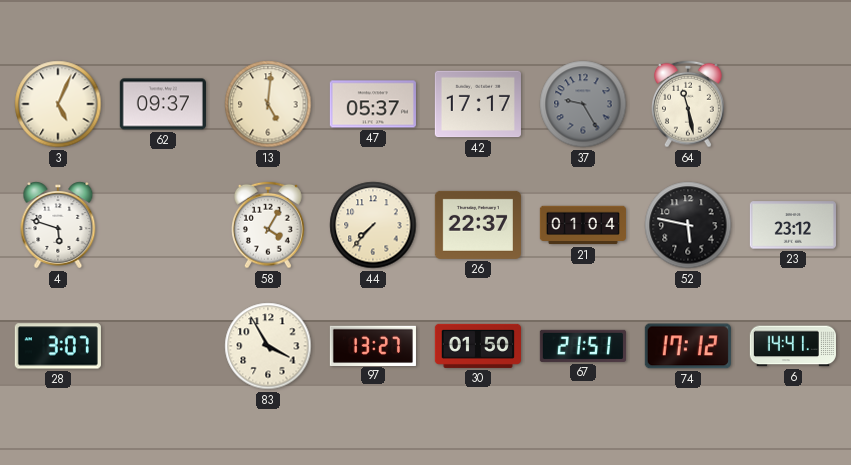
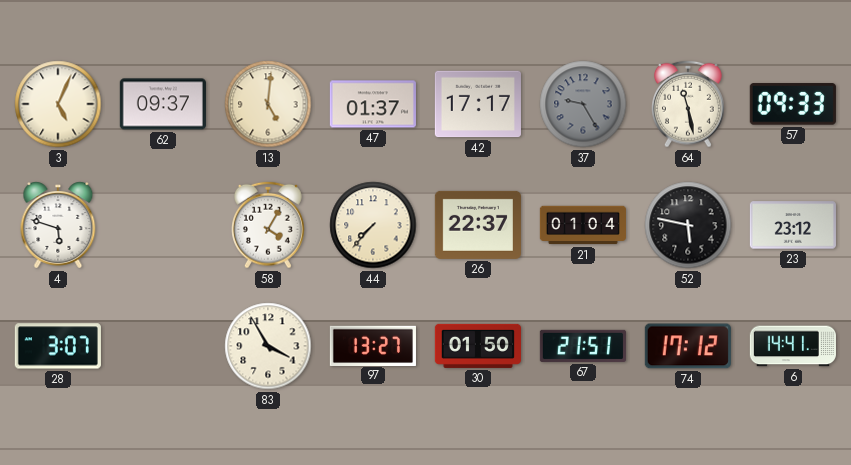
47: 05:37 -> 01:37 (373, 104)
57: none -> 09:33 (793, 104)
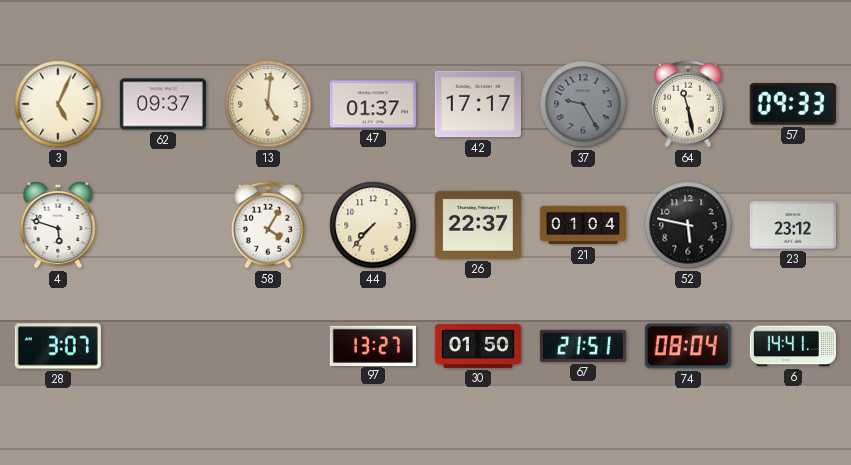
83: 3:55 -> none (268, 346)
74: 17:12 -> 08:04 (688, 346)
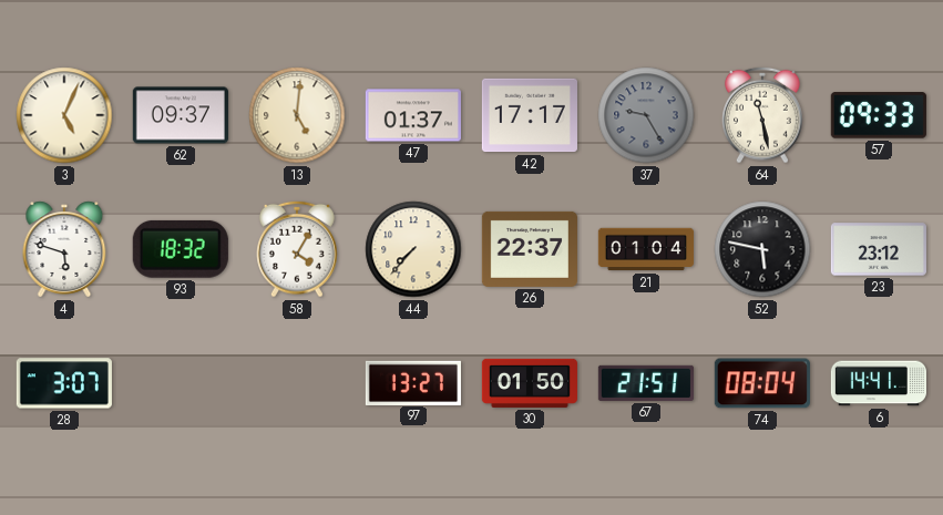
93: none -> 18:32 (181, 249)
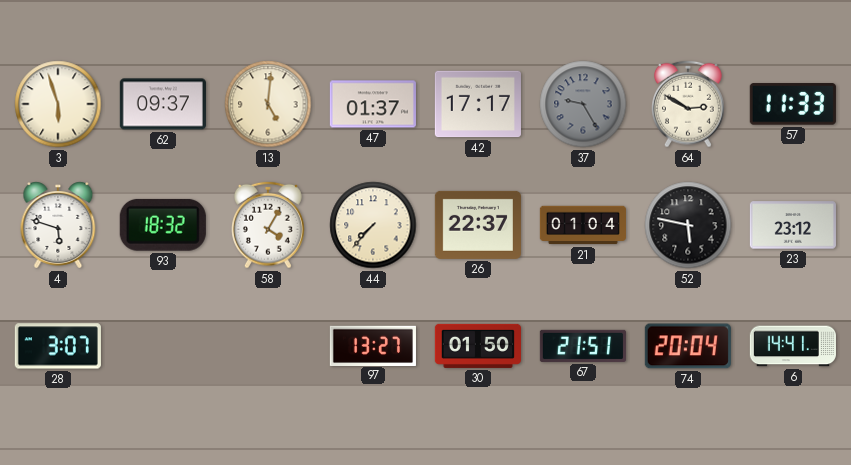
3: 5:04 -> 5:57 (58, 104)
64: 11:28 -> 2:50 (689, 104)
57: 09:33 -> 11:33 (793, 104)
74: 08:04 -> 20:04 (688, 346)
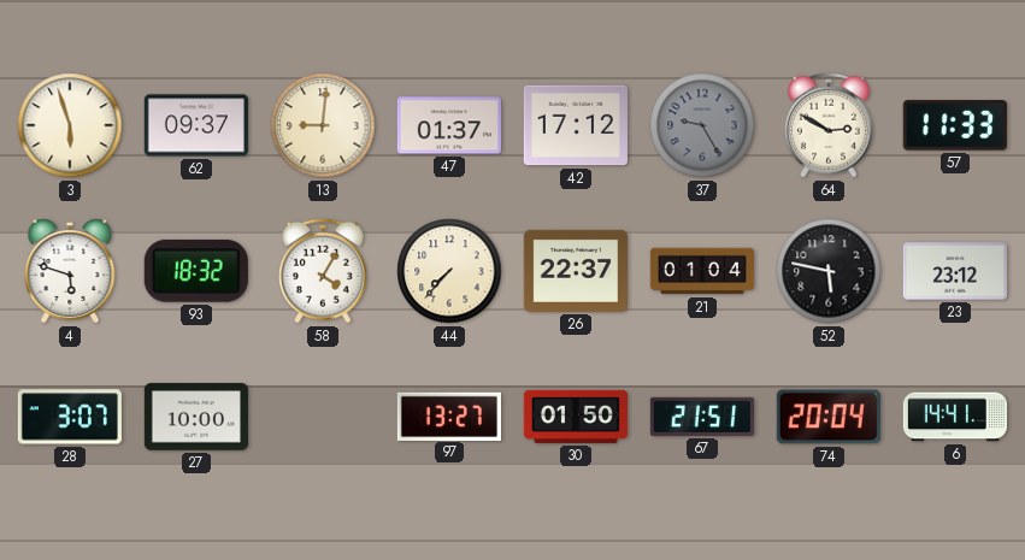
13: 5:01 -> 9:01 (323, 125)
42: 17:17 -> 17:12 (576, 125)
27: none -> 10:00 (196, 417)
